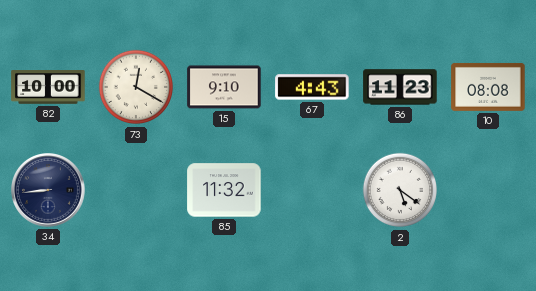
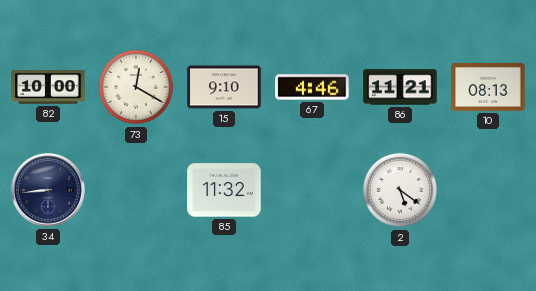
67: 4:43 -> 4:46 (312, 87)
86: 11:23 -> 11:21 (400, 87)
10: 08:08 -> 08:13 (488, 87)
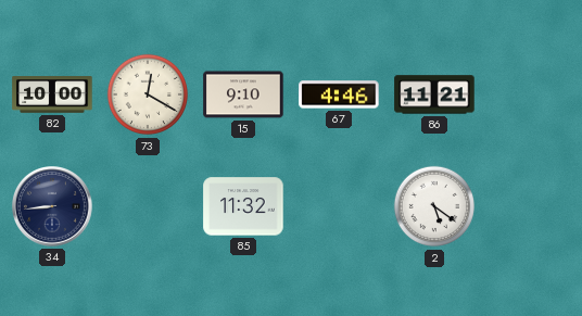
10: 08:13 -> none (488, 87)
